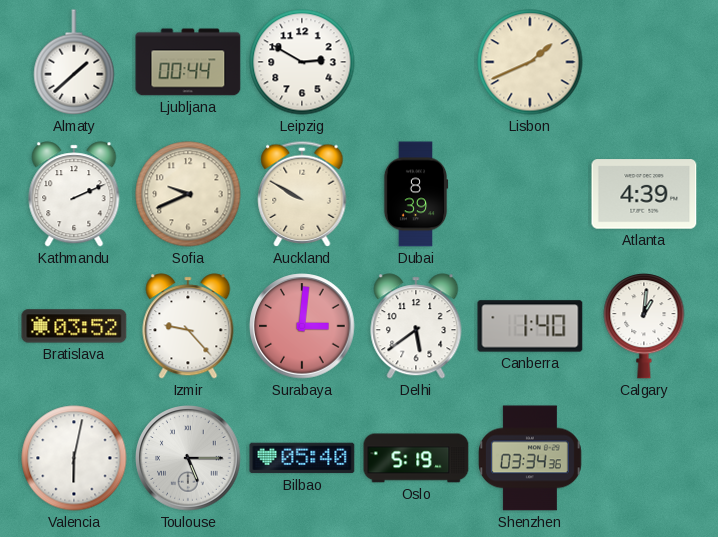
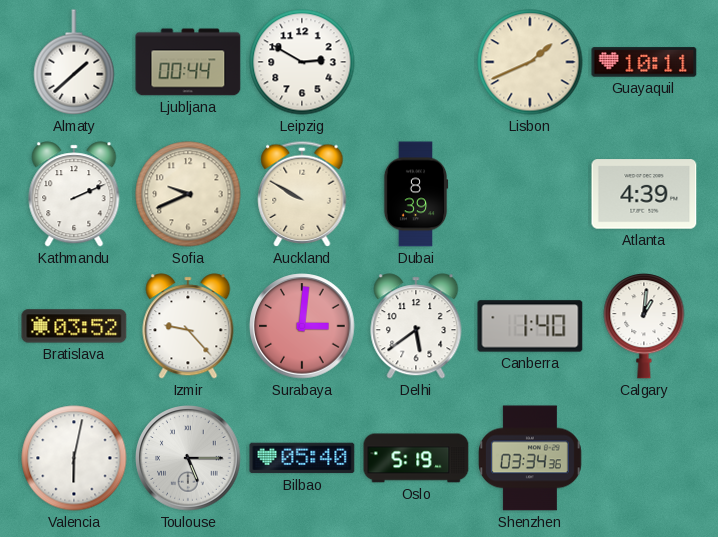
Guayaquil: none -> 10:11 (644, 62)
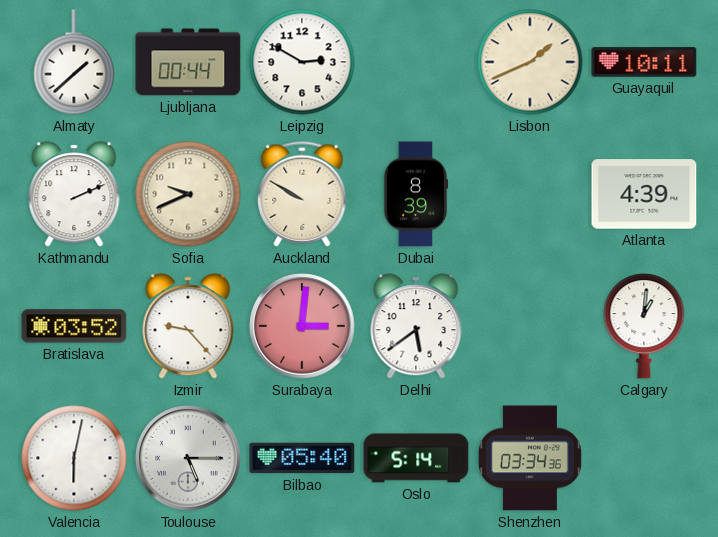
Canberra: 1:40 -> none (530, 326)
Oslo: 5:19 -> 5:14 (416, 458)
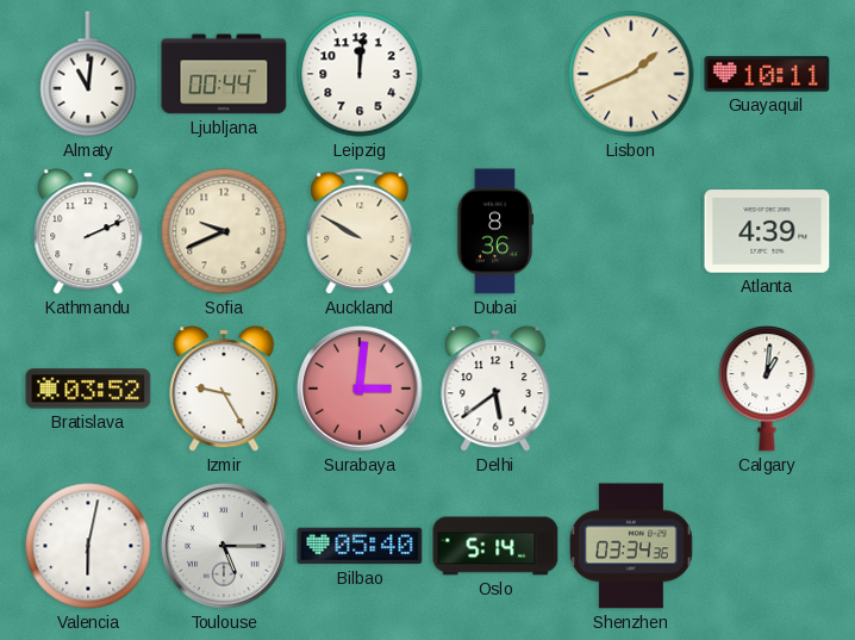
Almaty: 1:38 -> 11:01 (88, 74)
Leipzig: 2:50 -> 12:01 (360, 74)
Dubai: 8:39 -> 8:36 (495, 231)
Izmir: 9:23 -> 9:25 (224, 389)
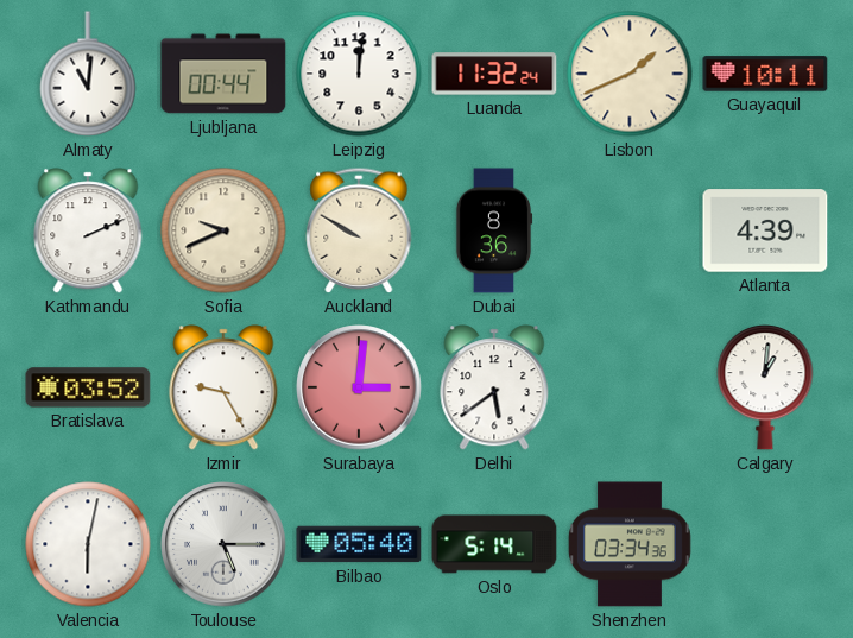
Luanda: none -> 11:32 (494, 74)
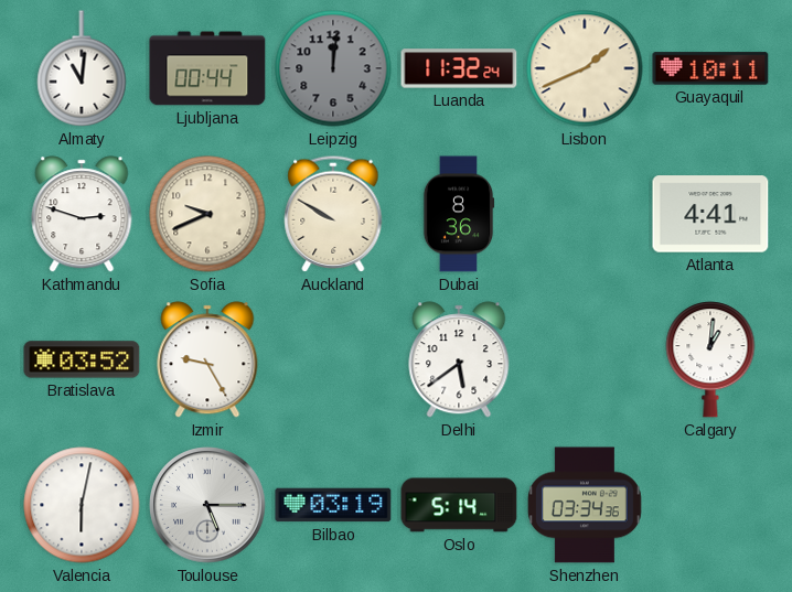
Leipzig dial: white -> grey (333, 68)
Kathmandu: 2:11 -> 2:48 (82, 214)
Atlanta: 4:39 -> 4:41 (710, 214)
Surabaya: 3:01 -> none (359, 387)
Bilbao: 05:40 -> 03:19 (333, 505)
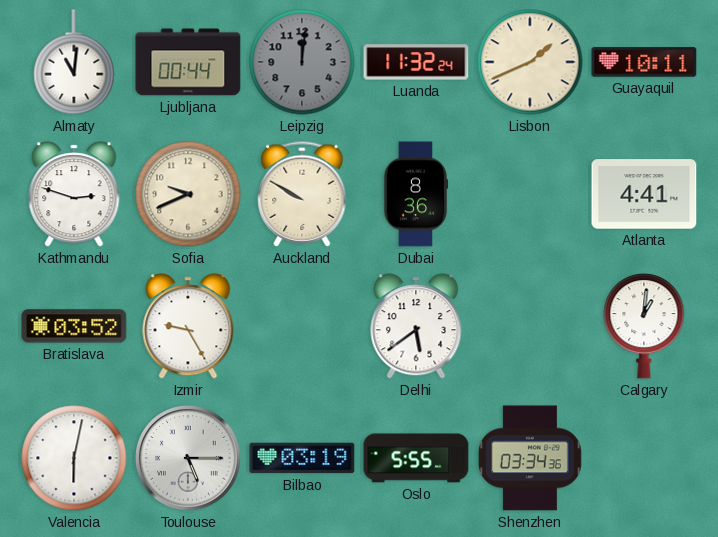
Oslo: 5:14 -> 5:55 (416, 458)
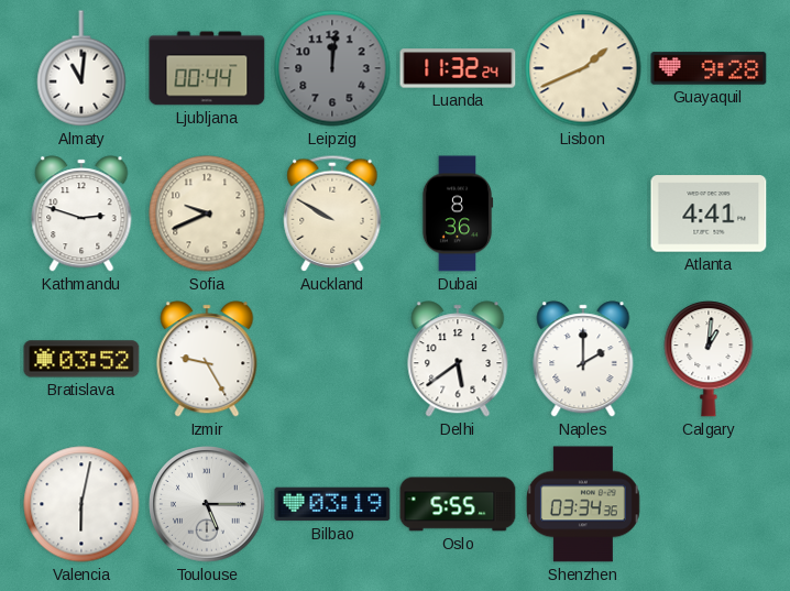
Guayaquil: 10:11 -> 9:28 (709, 68)
Naples: none -> 2:00 (583, 359)
